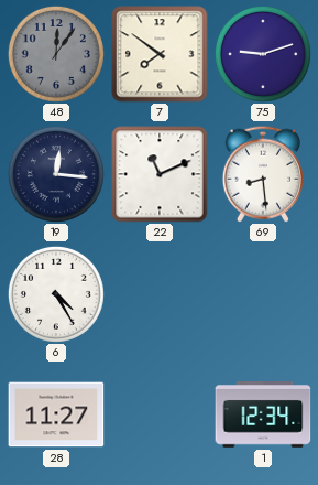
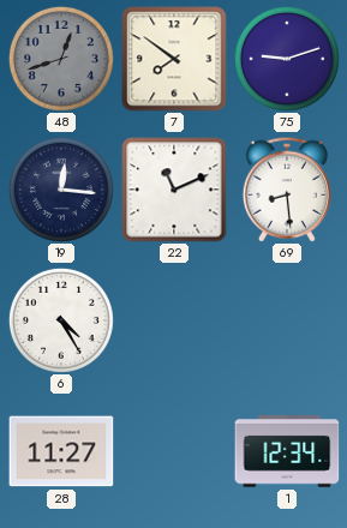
48: 12:06 -> 12:42 (61, 59)
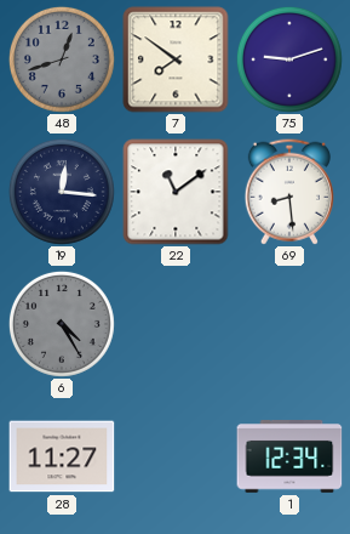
22: 11:11 -> 11:09 (176, 192)
6 dial: white -> grey (62, 324)
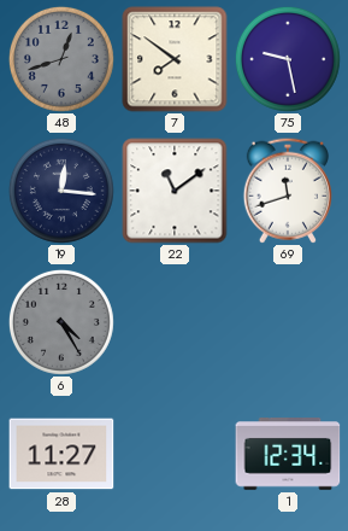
75: 9:12 -> 9:28 (288, 59)
69: 8:29 -> 11:42 (288, 191)
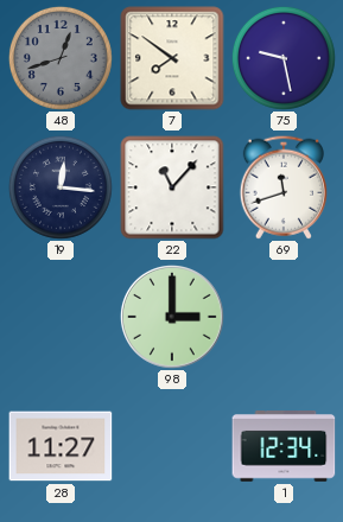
22: 11:09 -> 11:07 (172, 187)
6: 4:25 -> none (61, 322)
98: none -> 3:00 (172, 317)
